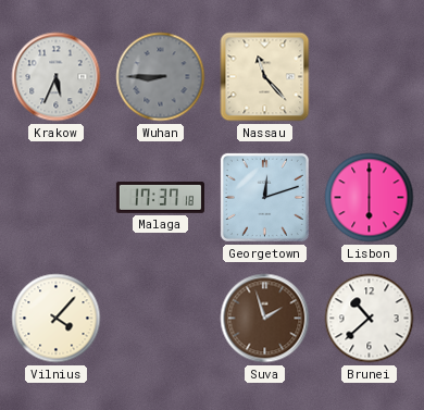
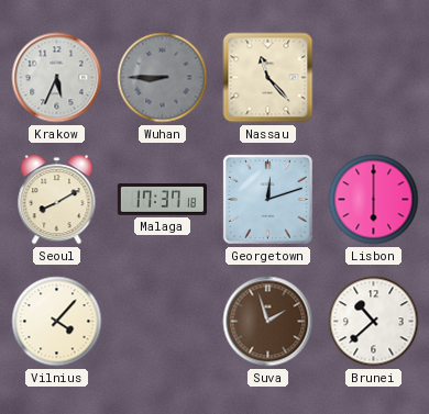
Seoul: none -> 8:10 (57, 200)
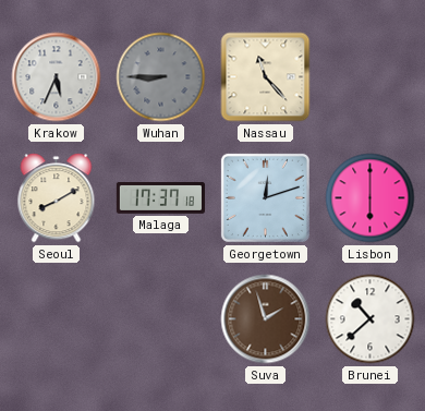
Vilnius: 4:07 -> none (57, 322)
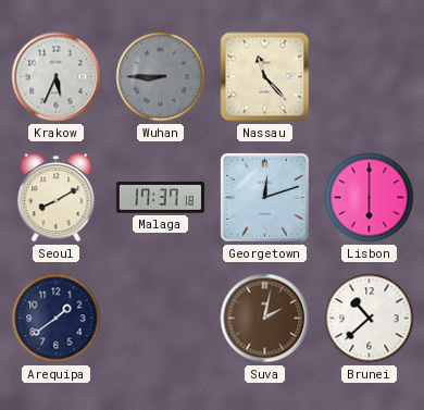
Arequipa: none -> 1:39 (57, 319)
Suva: 1:57 -> 2:02 (265, 319)
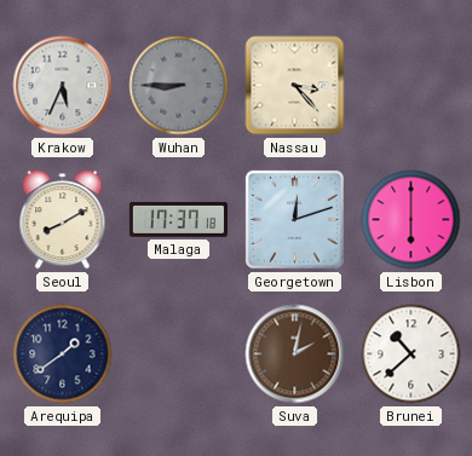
Nassau: 11:23 -> 3:23 (295, 86)
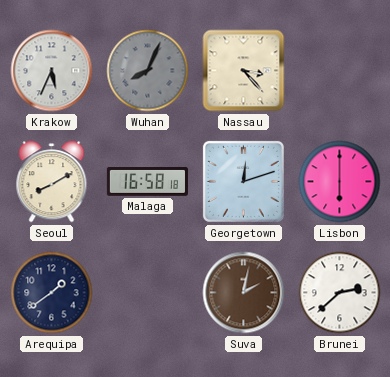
Wuhan: 8:45 -> 8:04 (148, 71)
Malaga: 17:37 -> 16:58 (147, 182)
Brunei: 10:38 -> 2:38 (340, 293)
